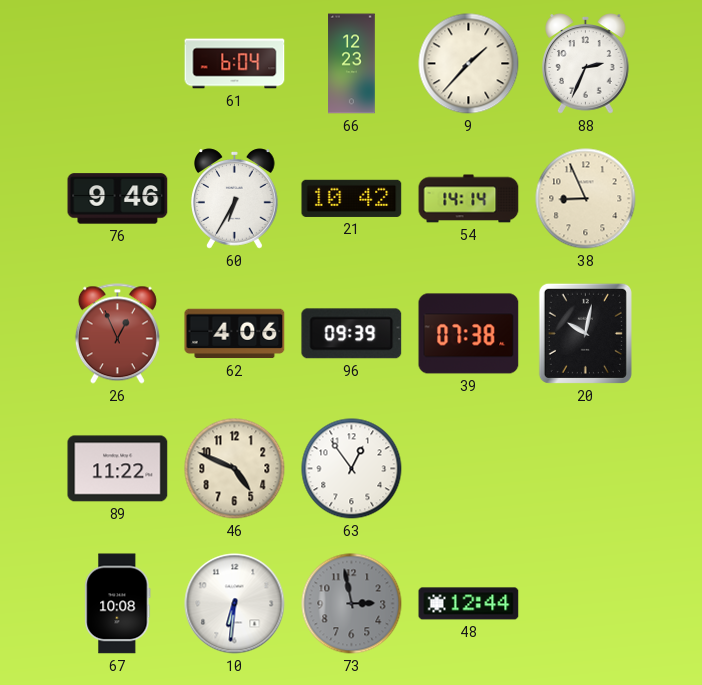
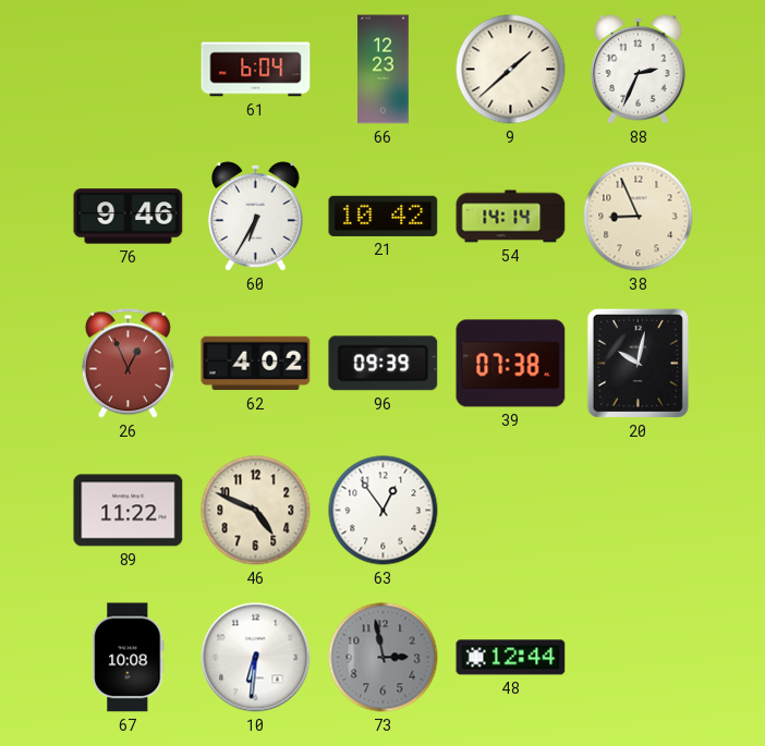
9: 1:37 -> 1:38 (511, 70)
62: 4:06 -> 4:02 (256, 364)
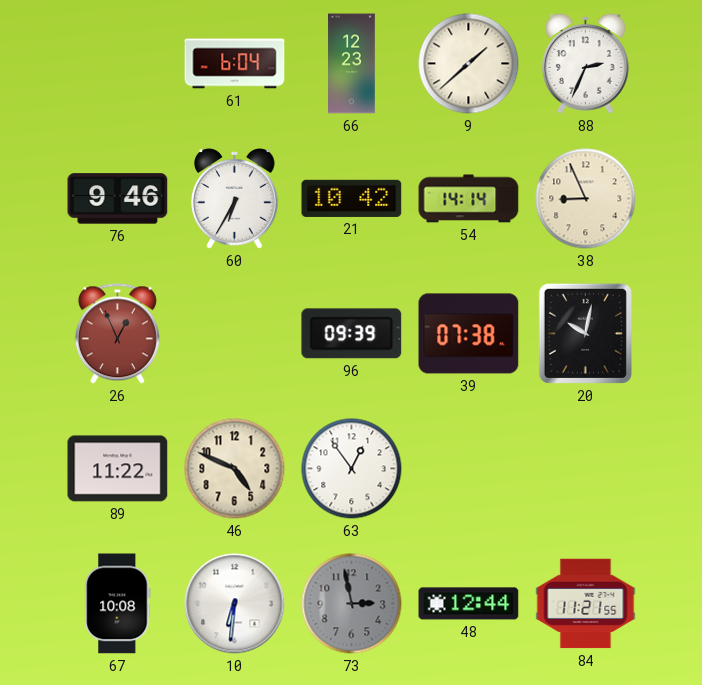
62: 4:02 -> none (256, 364)
84: none -> 11:21 (586, 604)
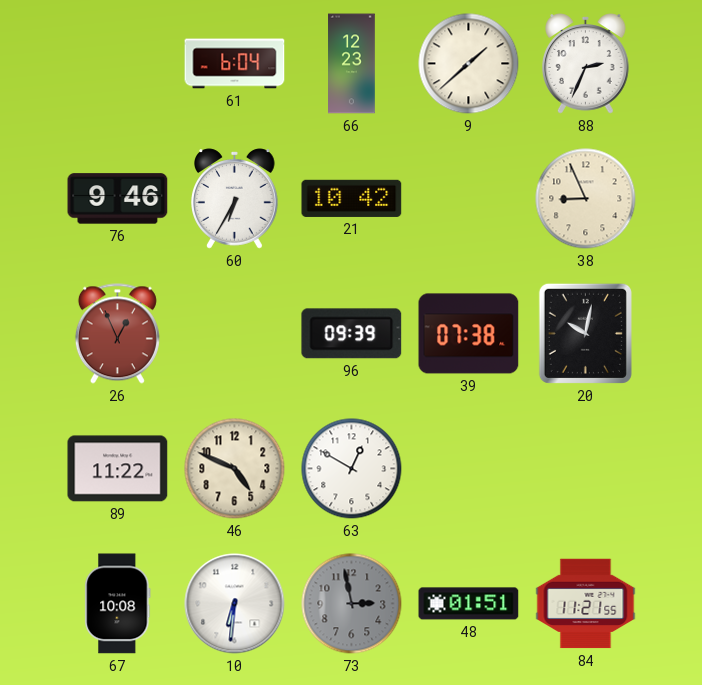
54: 14:14 -> none (469, 199)
63: 12:54 -> 12:50 (352, 469)
48: 12:44 -> 01:51 (469, 604)
